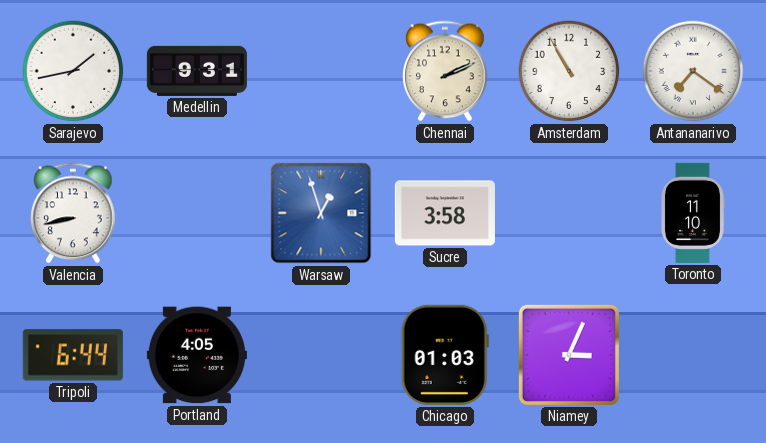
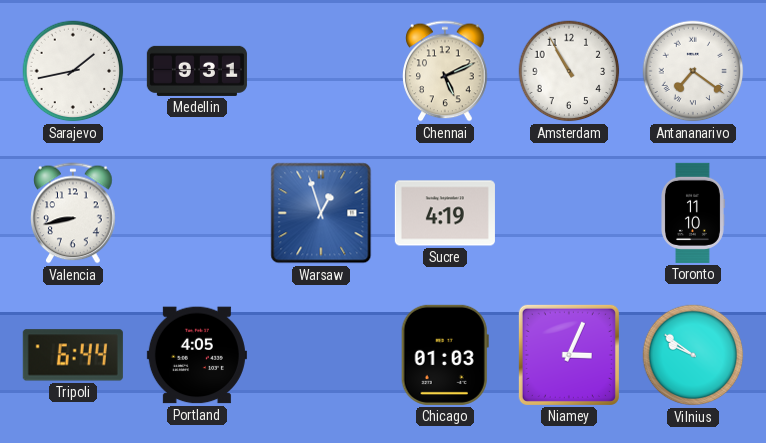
Chennai: 2:11 -> 5:11 (445, 71)
Sucre: 3:58 -> 4:19 (445, 213)
Vilnius: none -> 9:51 (693, 355)
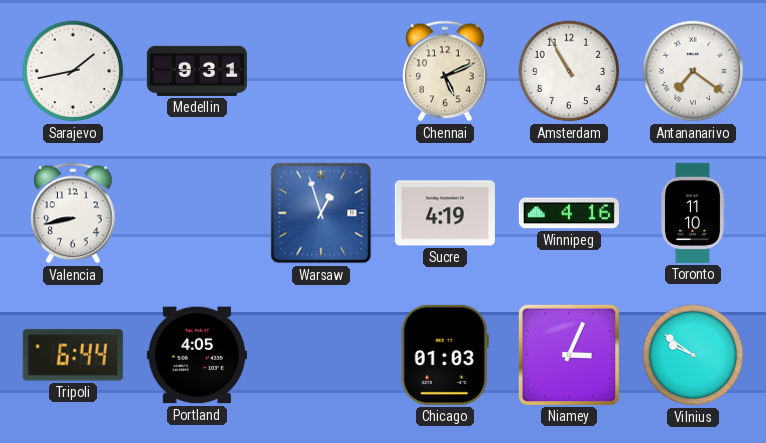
Winnipeg: none -> 4:16 (569, 213)
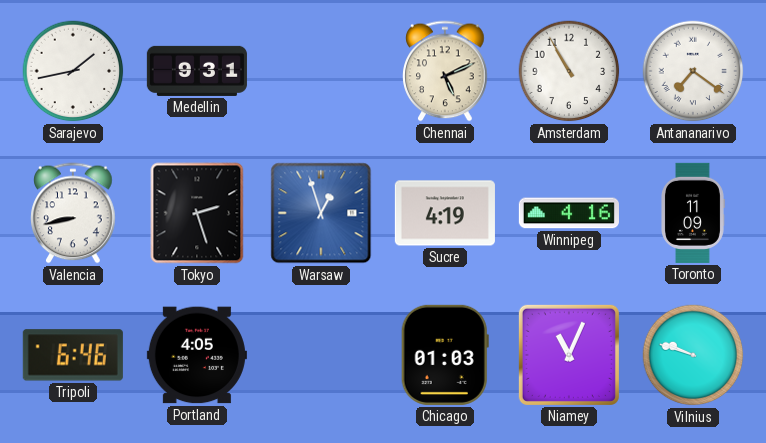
Tokyo: none -> 2:27 (197, 213)
Toronto: 11:10 -> 11:09 (693, 213)
Tripoli: 6:44 -> 6:46 (73, 355)
Niamey: 3:04 -> 11:04 (569, 355)
Vilnius: 9:51 -> 9:48 (693, 355)
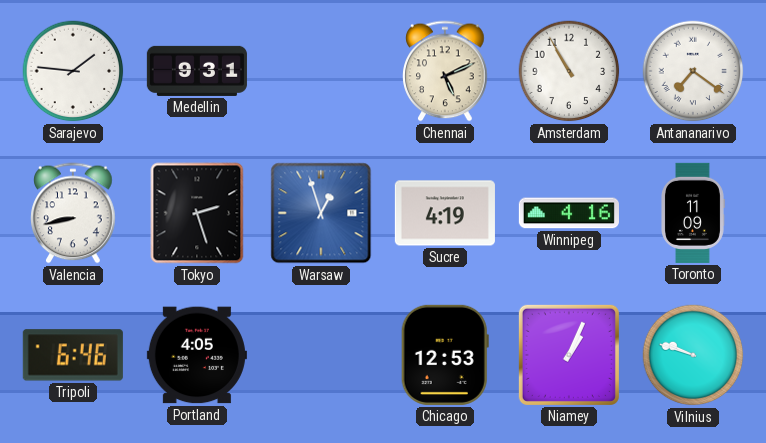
Sarajevo: 1:43 -> 1:46 (73, 71)
Chicago: 01:03 -> 12:53 (445, 355)
Niamey: 11:04 -> 1:04 (569, 355)
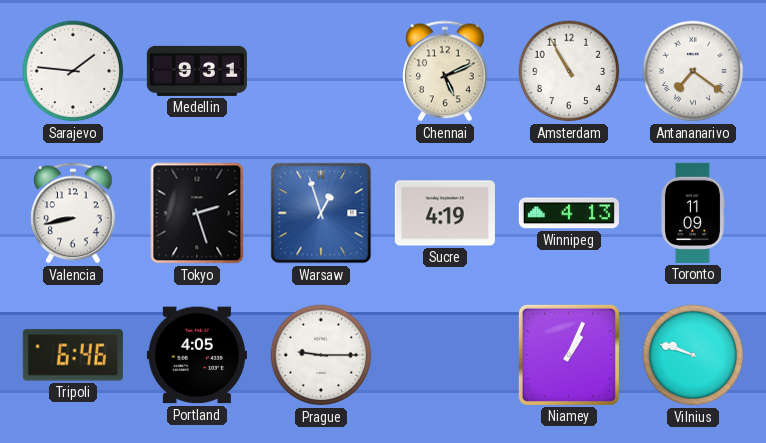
Winnipeg: 4:16 -> 4:13 (569, 213)
Prague: none -> 9:15 (321, 355)
Chicago: 12:53 -> none (445, 355)
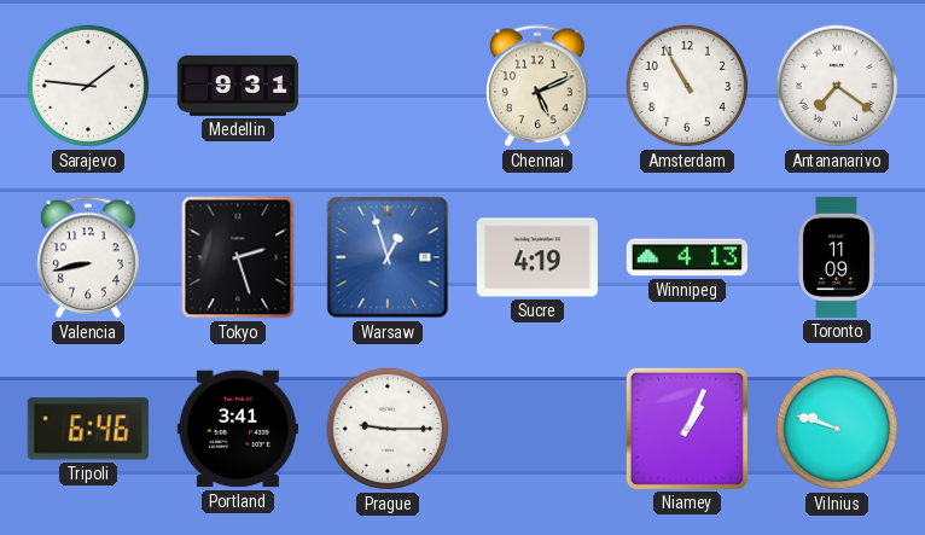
Portland: 4:05 -> 3:41 (238, 429)
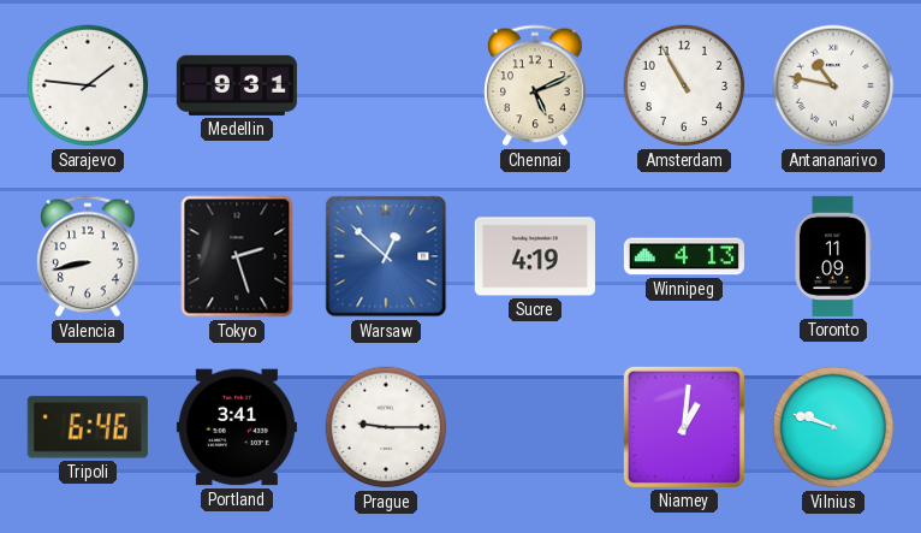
Antananarivo: 7:21 -> 10:47 (833, 85)
Warsaw: 12:57 -> 12:52 (386, 256)
Niamey: 1:04 -> 1:01 (684, 427)
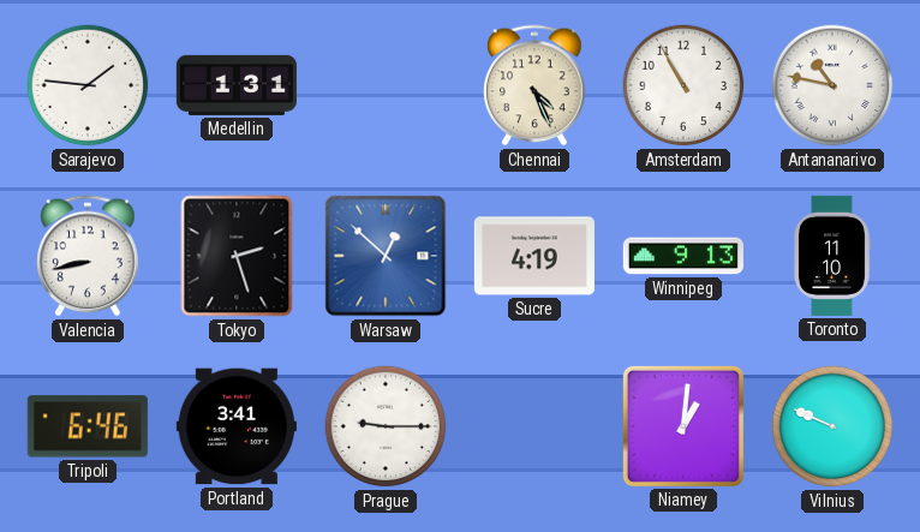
Medellin: 9:31 -> 1:31 (237, 85)
Chennai: 5:11 -> 4:26 (534, 85)
Winnipeg: 4:13 -> 9:13 (683, 256)
Toronto: 11:09 -> 11:10 (832, 256)
Vilnius: 9:48 -> 9:49 (832, 426)
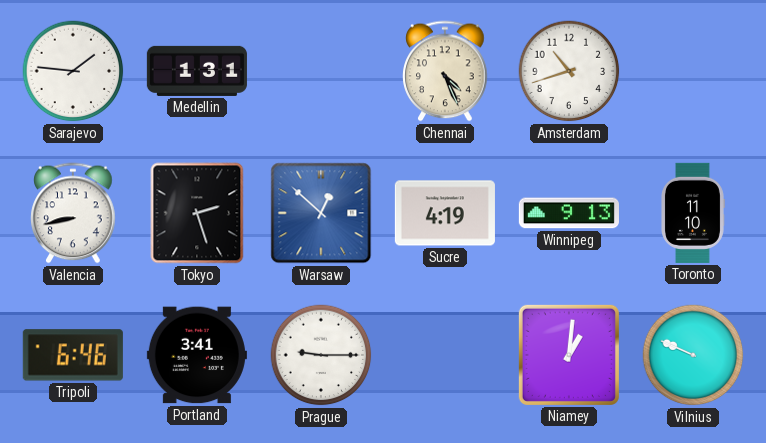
Amsterdam: 10:55 -> 10:42 (569, 71)
Antananarivo: 10:47 -> none (832, 85)
